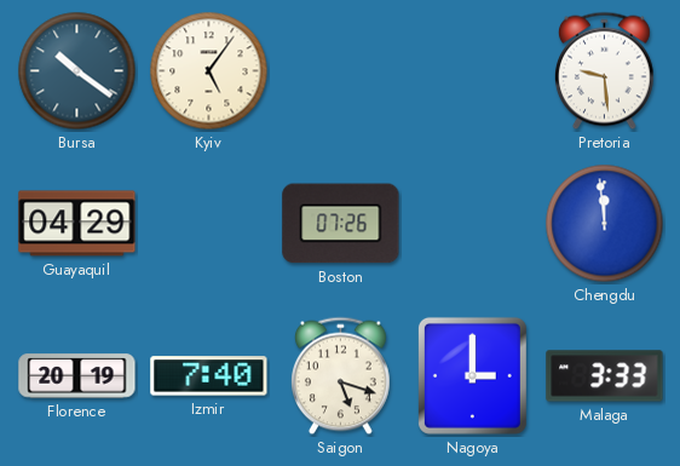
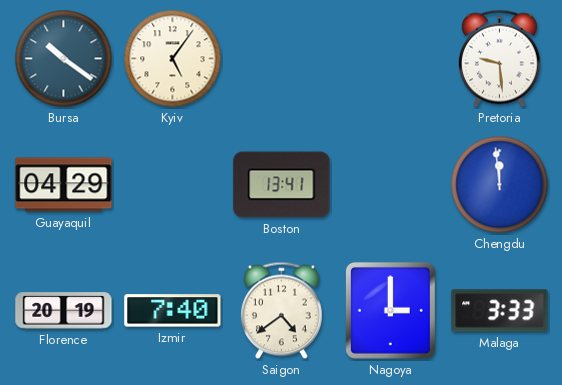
Boston: 07:26 -> 13:41 (282, 185)
Saigon: 5:18 -> 4:39 (282, 311)
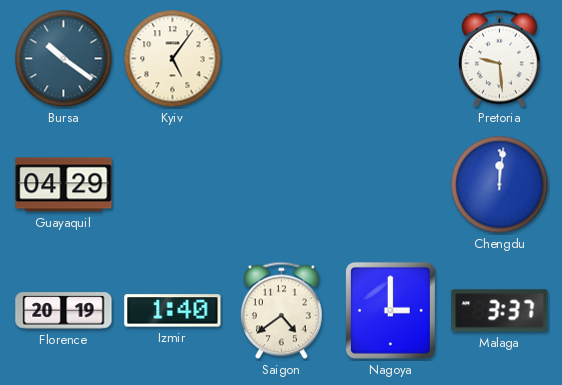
Boston: 13:41 -> none (282, 185)
Chengdu: 11:59 -> 12:01 (500, 185)
Izmir: 7:40 -> 1:40 (173, 311)
Malaga: 3:33 -> 3:37 (500, 311)
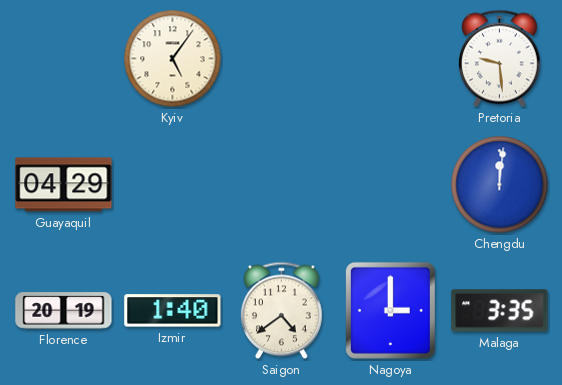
Bursa: 10:21 -> none (64, 59)
Malaga: 3:37 -> 3:35 (500, 311)
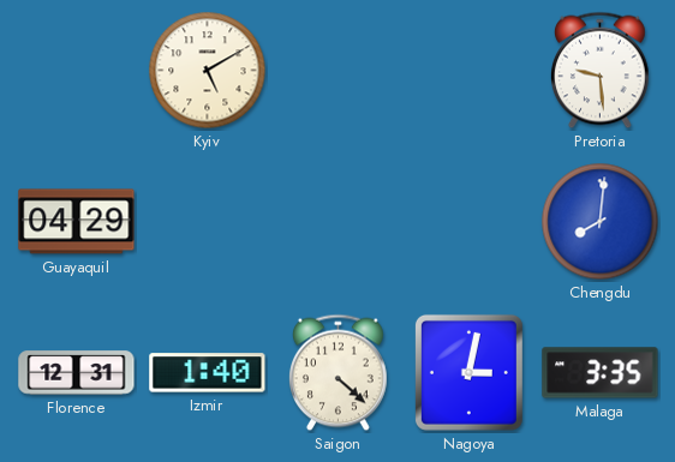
Kyiv: 5:06 -> 5:10 (208, 71)
Chengdu: 12:01 -> 8:01 (601, 222)
Florence: 20:19 -> 12:31 (77, 373)
Saigon: 4:39 -> 4:22 (339, 373)
Nagoya: 3:00 -> 3:02 (468, 372)
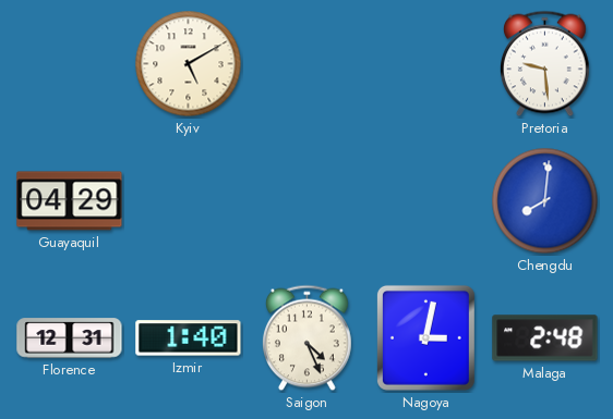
Saigon: 4:22 -> 4:26 (308, 338)
Malaga: 3:35 -> 2:48 (545, 338)
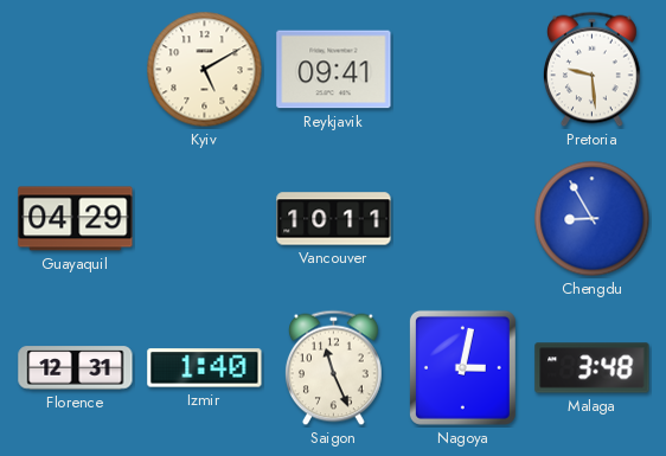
Reykjavik: none -> 09:41 (334, 70)
Vancouver: none -> 10:11 (334, 219)
Chengdu: 8:01 -> 8:55 (593, 219)
Saigon: 4:26 -> 11:26 (334, 368)
Malaga: 2:48 -> 3:48 (593, 368)
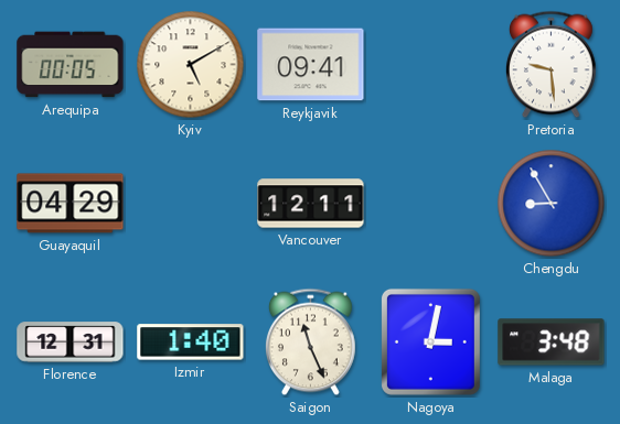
Arequipa: none -> 00:05 (71, 65)
Vancouver: 10:11 -> 12:11 (311, 204)
